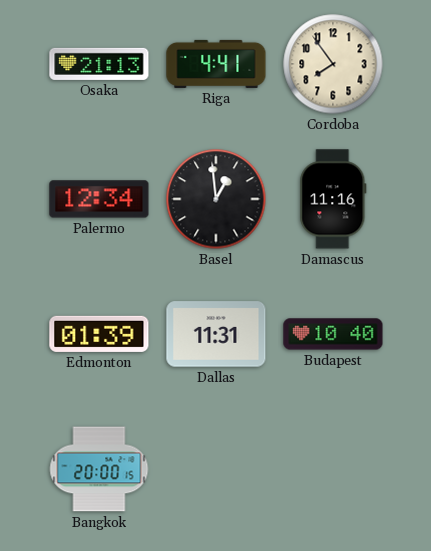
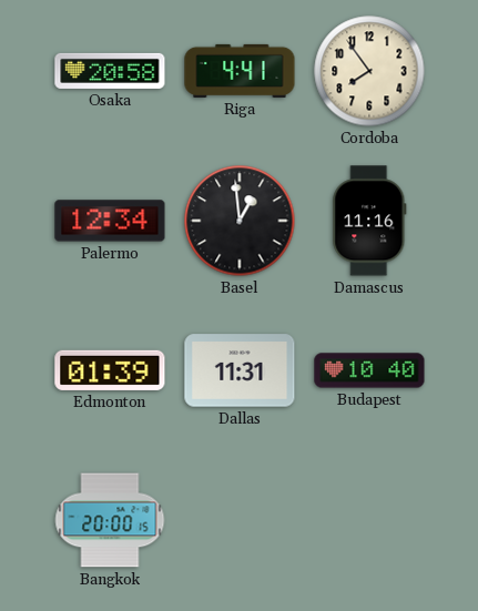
Osaka: 21:13 -> 20:58 (110, 71)
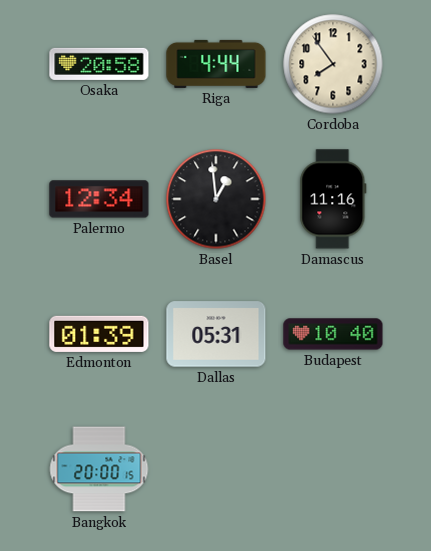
Riga: 4:41 -> 4:44 (216, 64)
Dallas: 11:31 -> 05:31 (216, 334)
